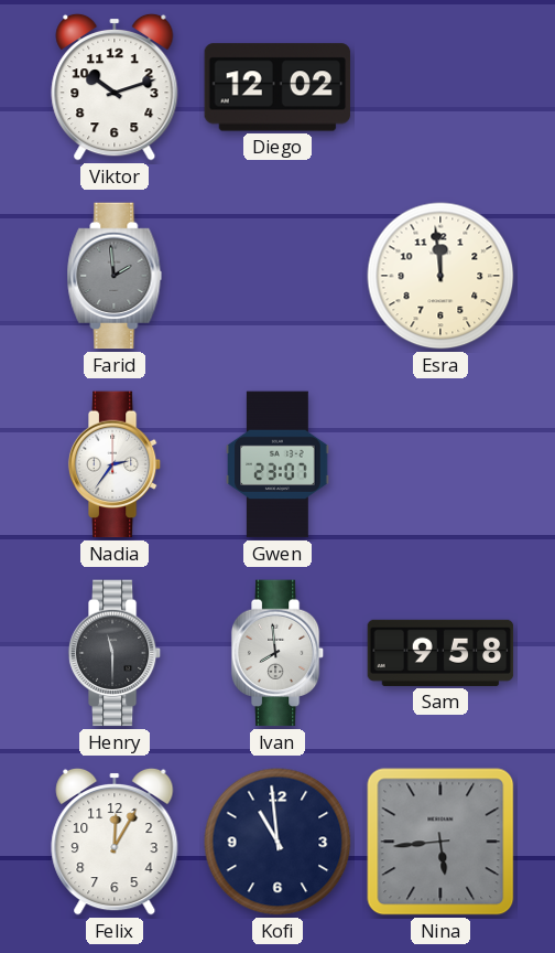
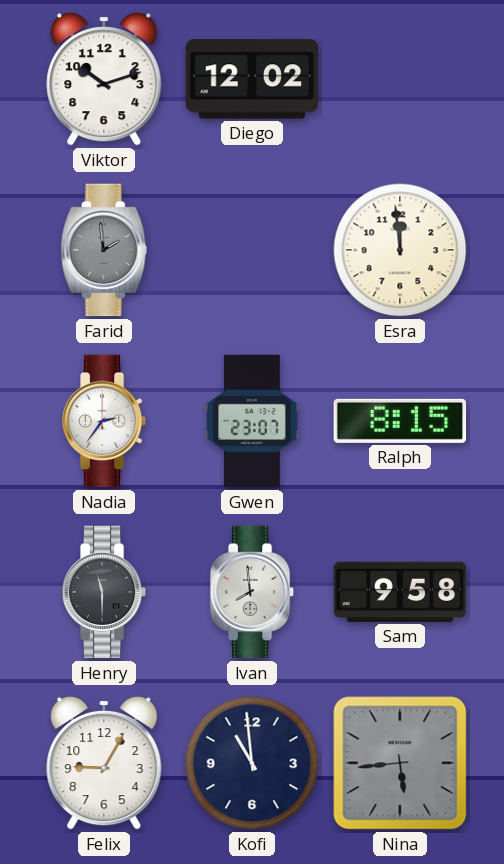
Ralph: none -> 8:15 (400, 421)
Felix: 12:05 -> 9:05 (104, 763)
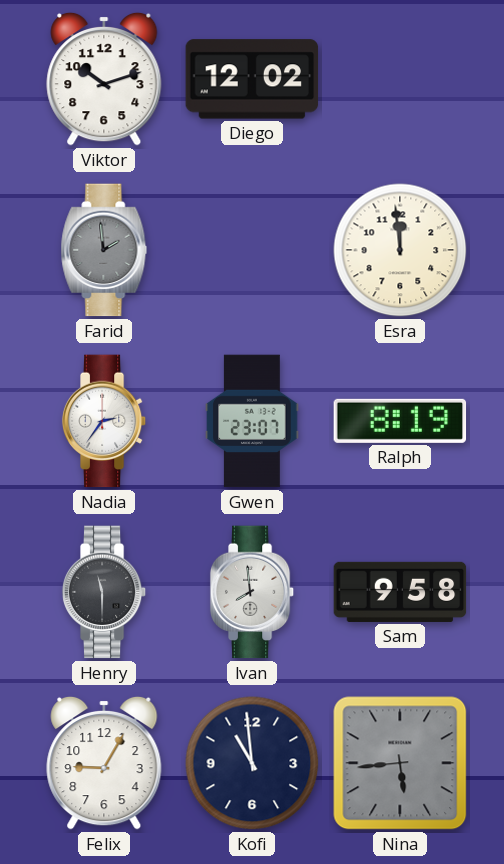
Ralph: 8:15 -> 8:19 (400, 421)
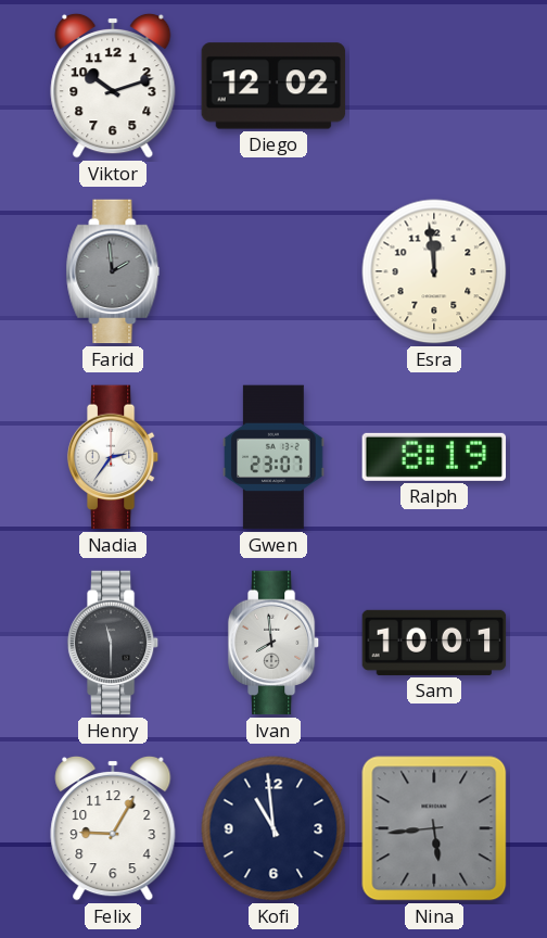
Sam: 9:58 -> 10:01 (434, 643)
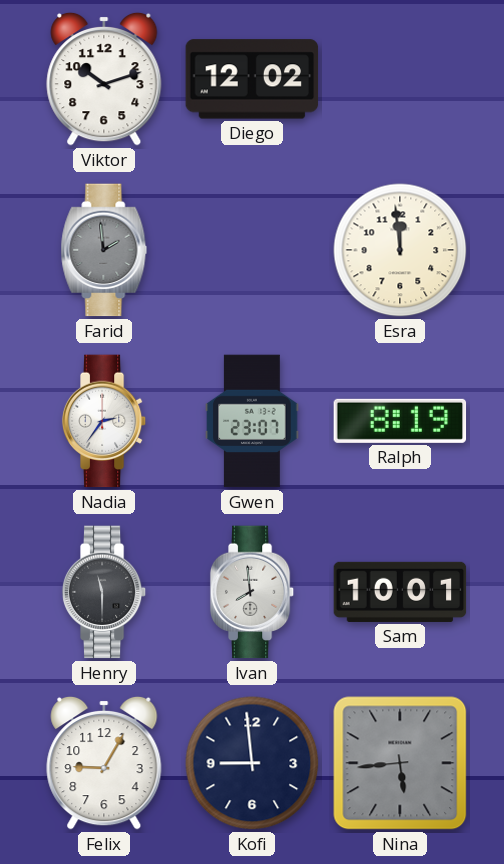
Kofi: 10:59 -> 8:59 (252, 763)
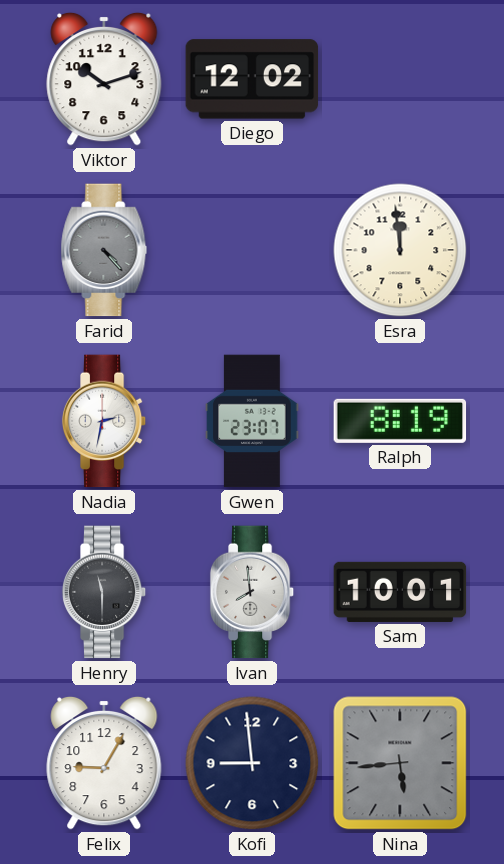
Farid: 1:59 -> 4:23 (104, 250)
Nadia: 2:36 -> 2:32 (104, 421)
